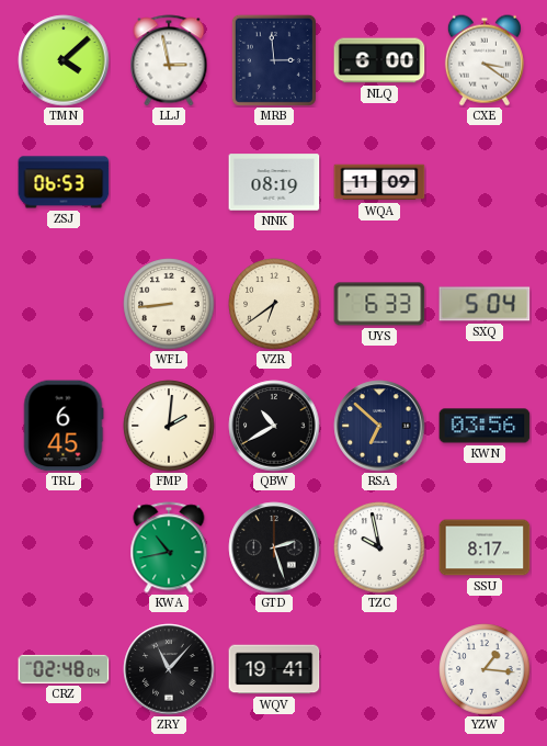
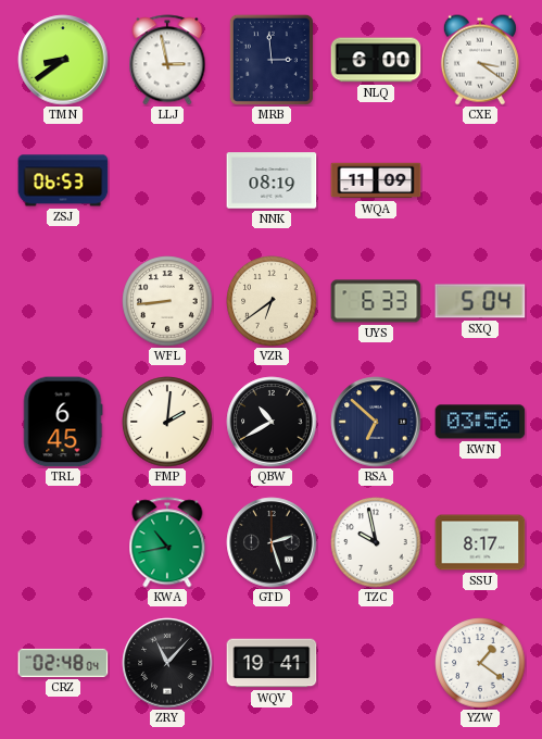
TMN: 4:08 -> 8:39 (63, 60)
YZW: 1:16 -> 1:21 (480, 663)
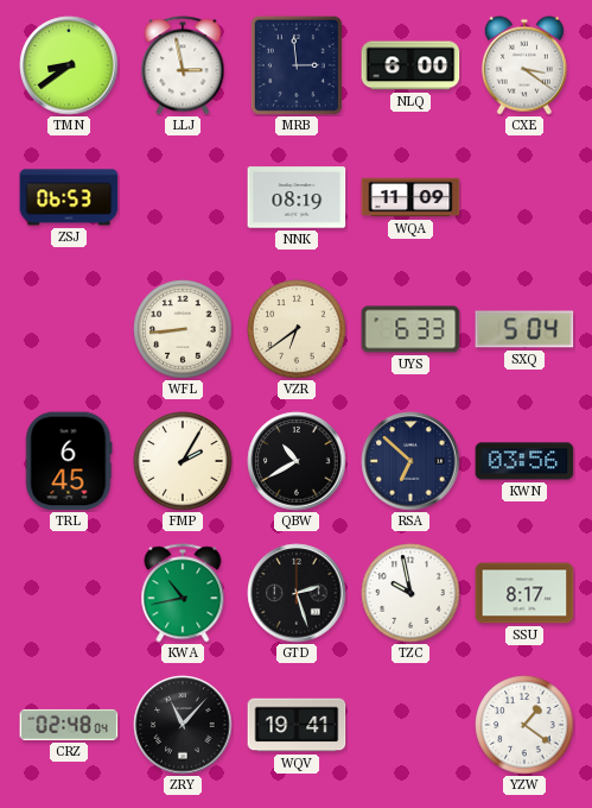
FMP: 2:01 -> 2:05 (183, 461)
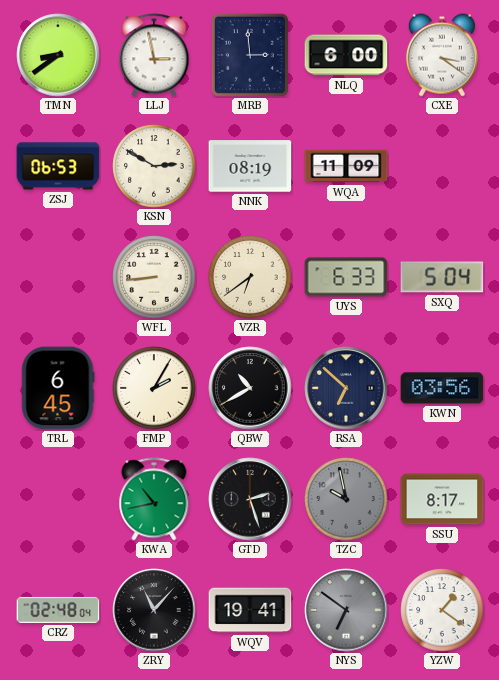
KSN: none -> 2:50 (154, 166)
TZC dial: white -> grey (346, 499)
NYS: none -> 6:51 (346, 610)
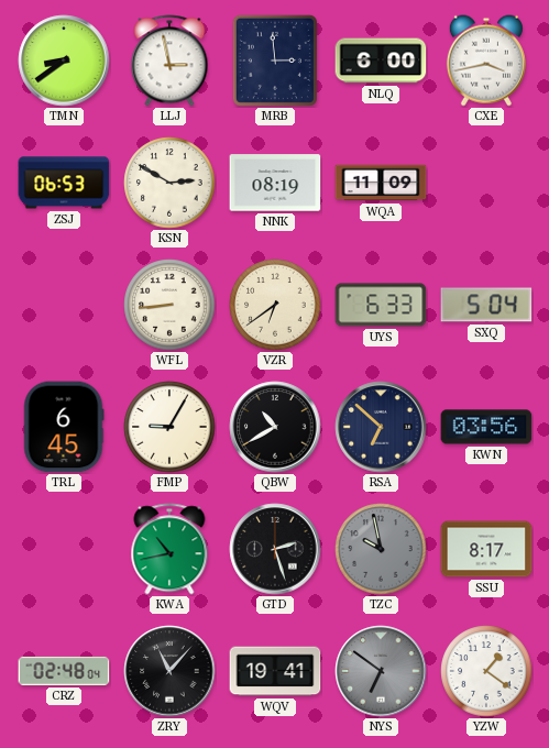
CXE: 3:21 -> 3:43 (486, 61)
FMP: 2:05 -> 9:05 (169, 427)
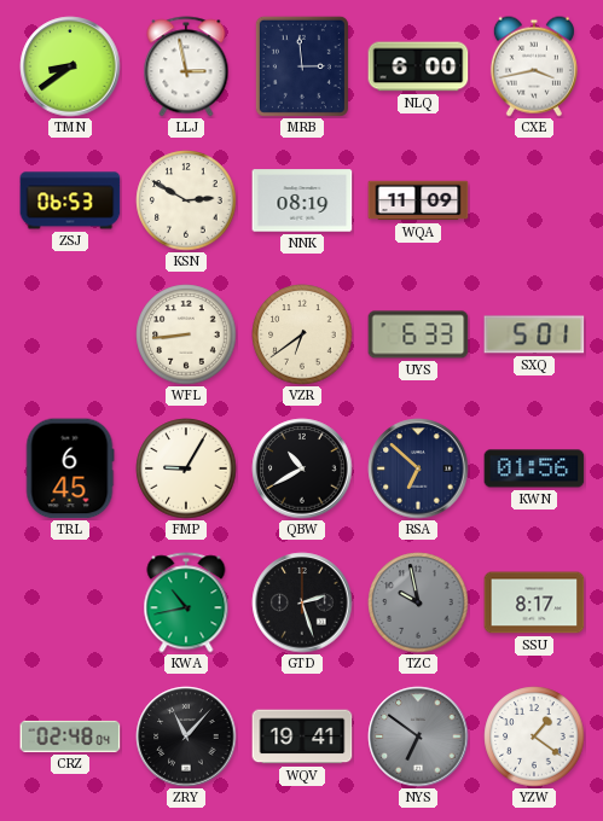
SXQ: 5:04 -> 5:01 (534, 334)
KWN: 03:56 -> 01:56 (534, 468)
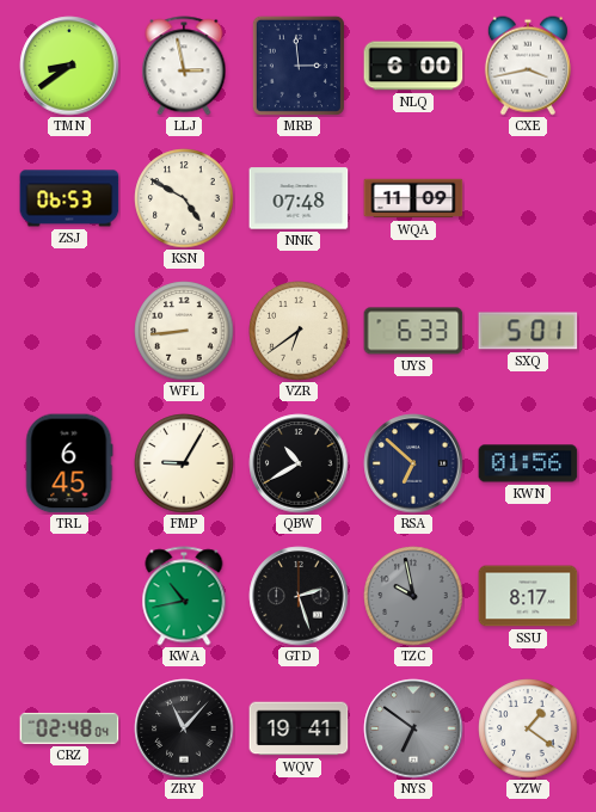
KSN: 2:50 -> 4:50 (184, 198)
NNK: 08:19 -> 07:48 (299, 198)
